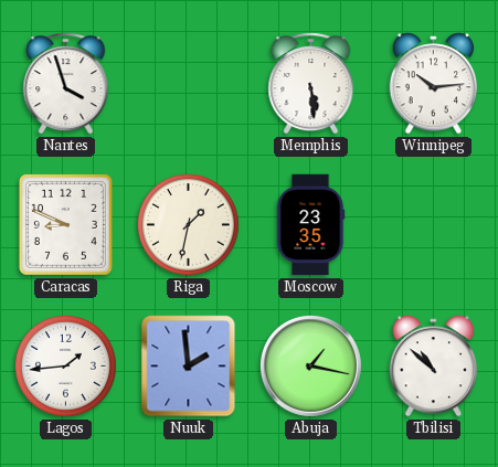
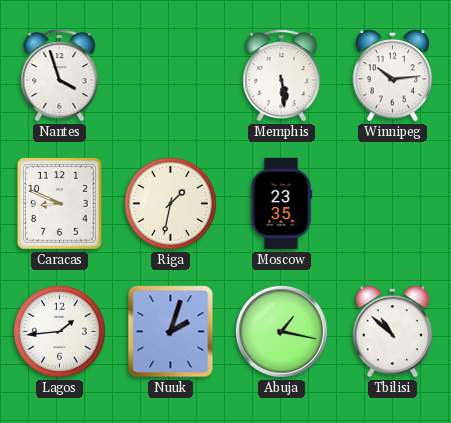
Nuuk: 1:59 -> 2:03 (171, 332)
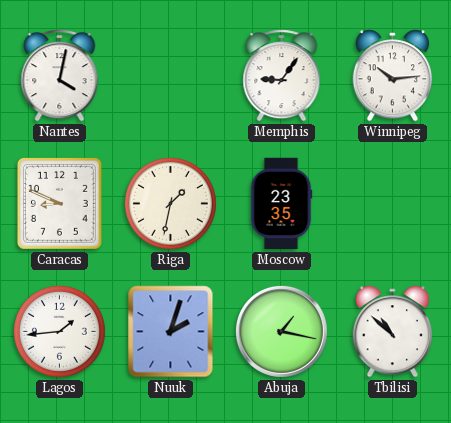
Nantes: 3:57 -> 4:02 (60, 76)
Memphis: 5:29 -> 9:06 (282, 76)
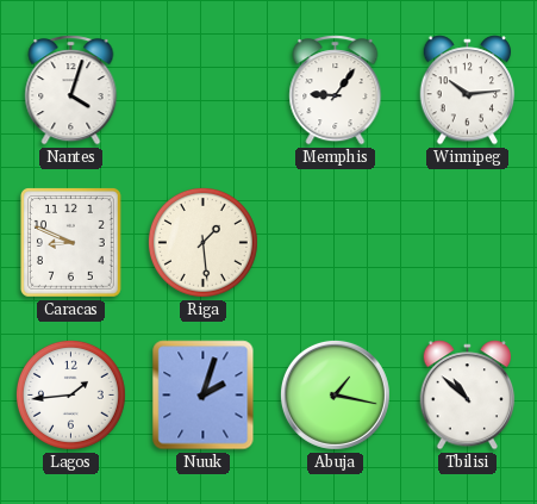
Nantes: 4:02 -> 4:03 (71, 91)
Riga: 1:32 -> 1:29 (202, 242)
Moscow: 23:35 -> none (281, 204)
